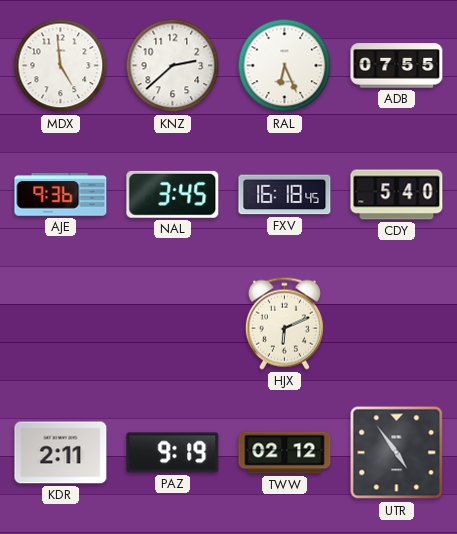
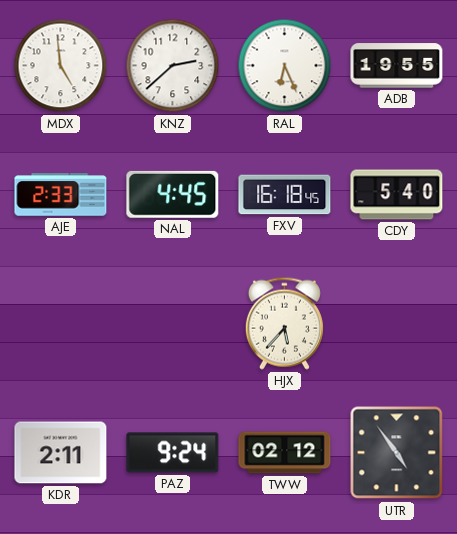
ADB: 07:55 -> 19:55 (397, 66)
AJE: 9:36 -> 2:33 (61, 195)
NAL: 3:45 -> 4:45 (173, 194)
HJX: 6:11 -> 5:37 (284, 323)
PAZ: 9:19 -> 9:24 (173, 453)
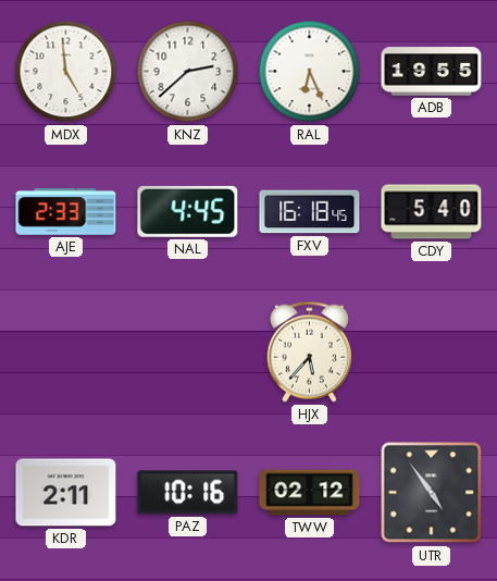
PAZ: 9:24 -> 10:16 (188, 493)
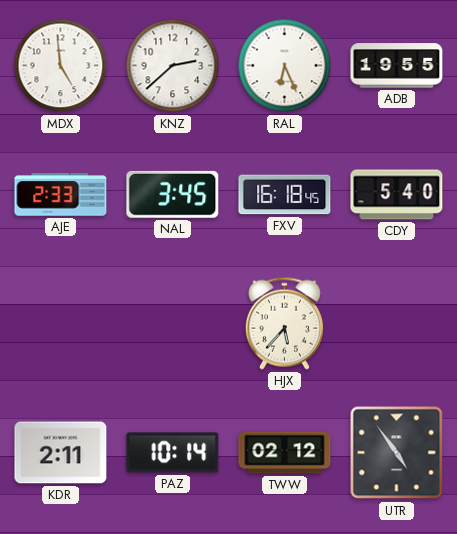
NAL: 4:45 -> 3:45 (173, 194)
PAZ: 10:16 -> 10:14 (173, 453)
